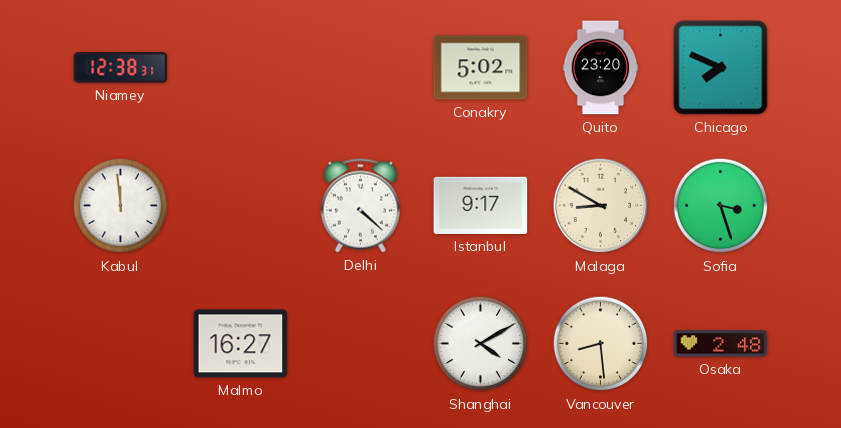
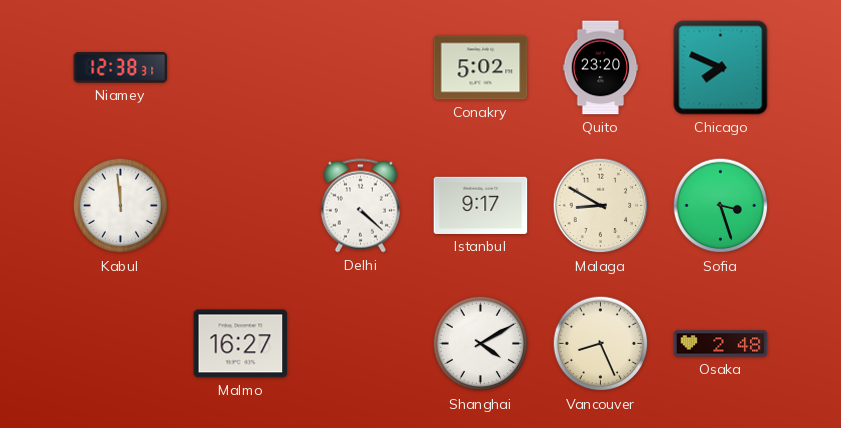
Vancouver: 8:29 -> 8:26 (601, 344)
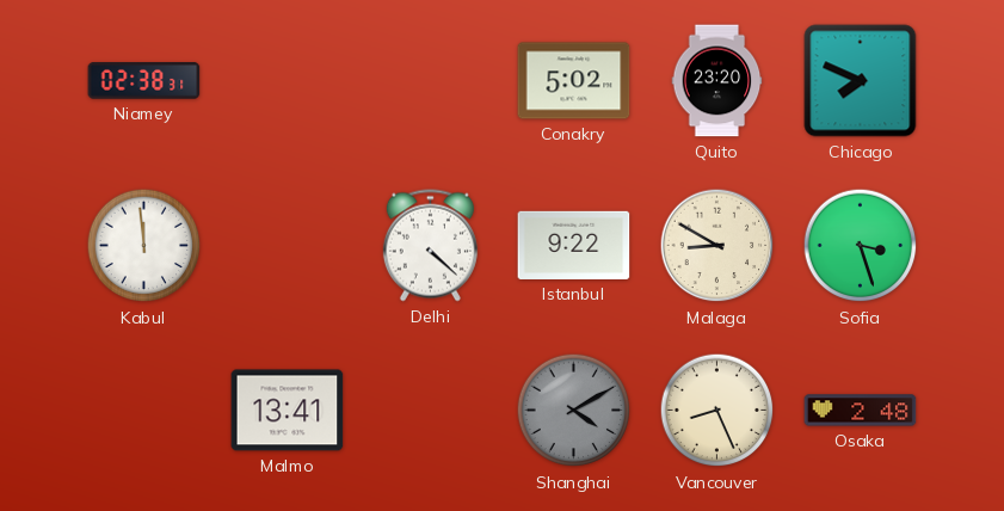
Niamey: 12:38 -> 02:38 (144, 81)
Istanbul: 9:17 -> 9:22 (574, 245)
Malmo: 16:27 -> 13:41 (288, 411)
Shanghai dial: white -> grey (574, 411)
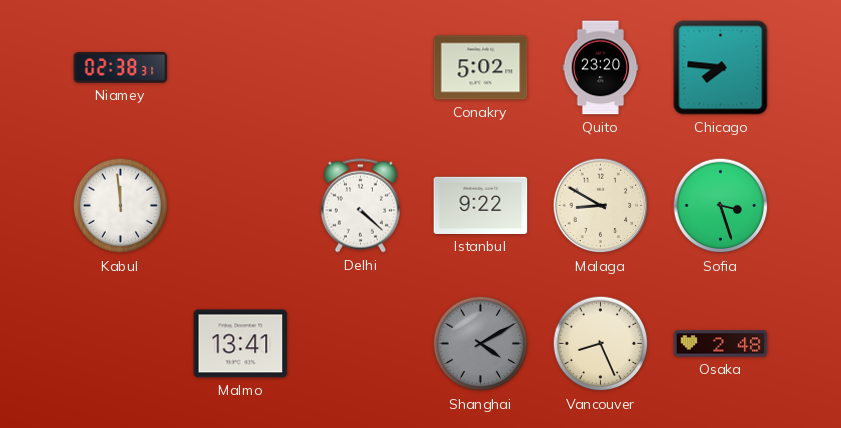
Chicago: 7:49 -> 7:46 (721, 68)
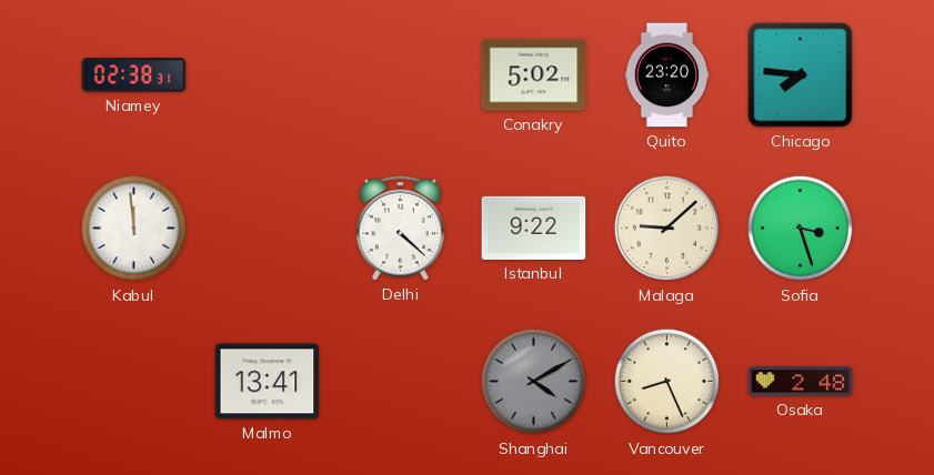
Malaga: 8:50 -> 9:08 (667, 229)
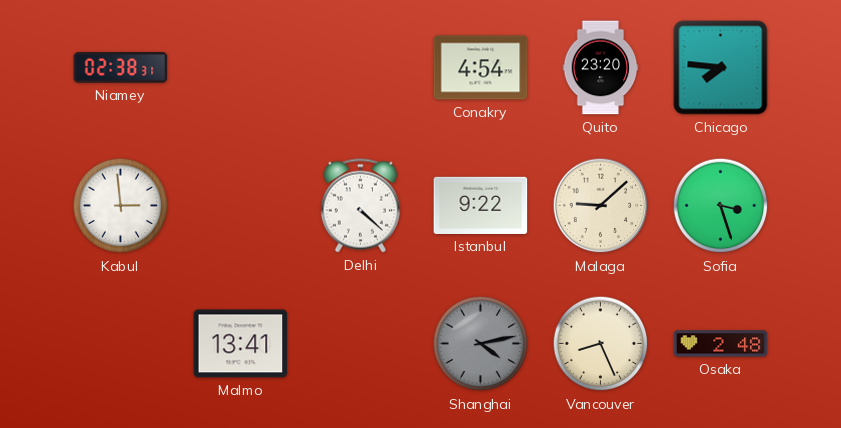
Conakry: 5:02 -> 4:54 (481, 68)
Kabul: 11:59 -> 2:59 (121, 206)
Shanghai: 4:10 -> 4:13 (481, 344)
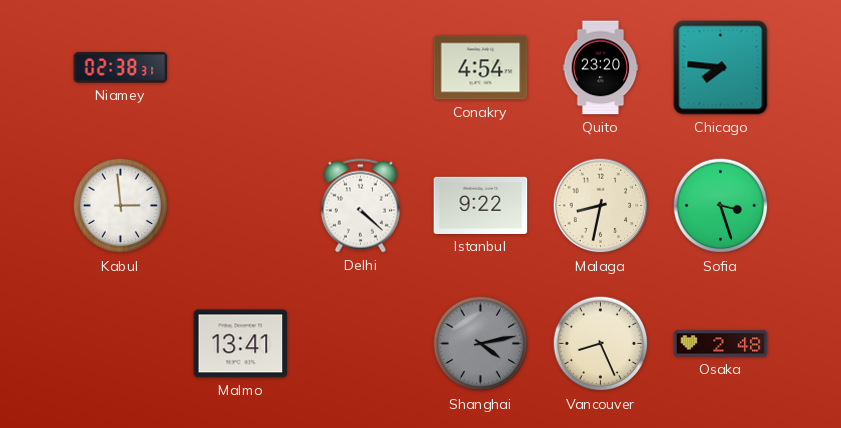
Malaga: 9:08 -> 8:32 (601, 206)
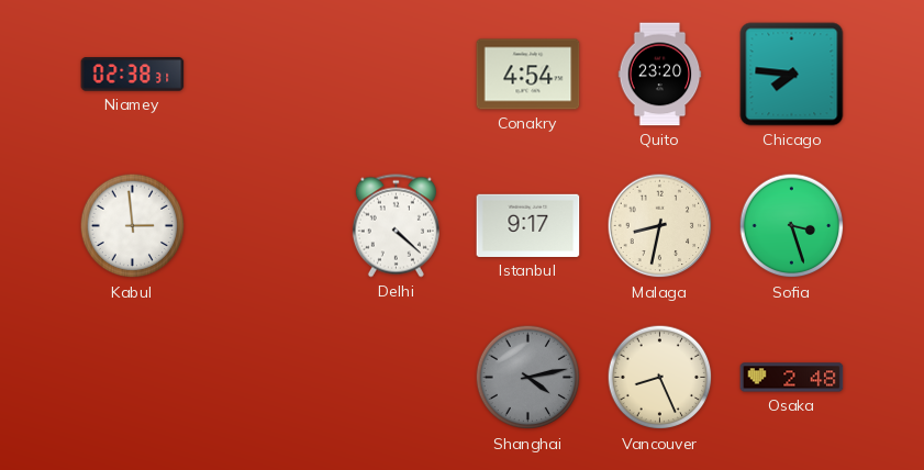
Istanbul: 9:22 -> 9:17 (528, 225)
Malmo: 13:41 -> none (241, 344)
